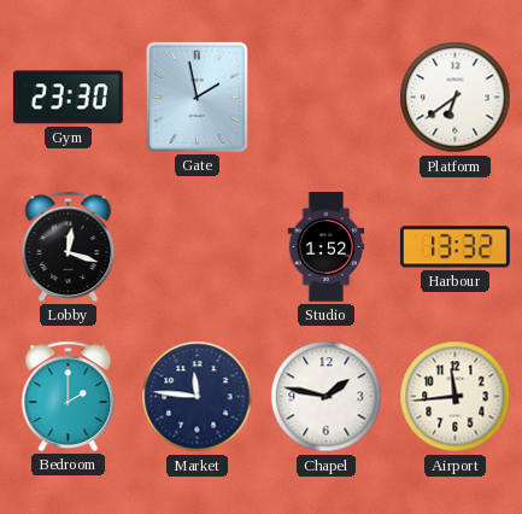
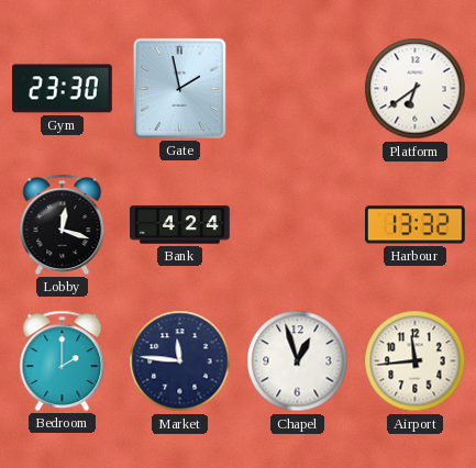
Bank: none -> 4:24 (180, 225)
Studio: 1:52 -> none (327, 247)
Chapel: 1:47 -> 12:57 (298, 361)
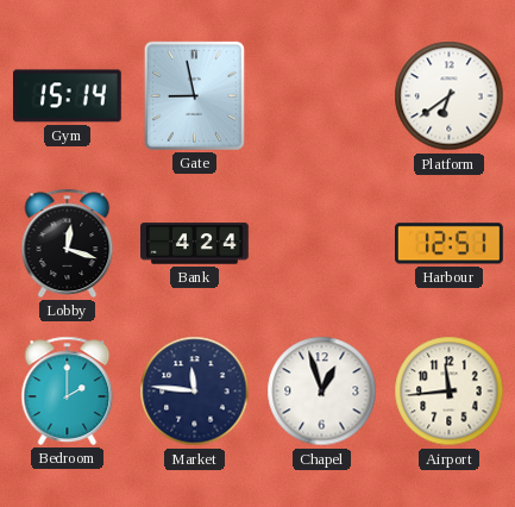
Gym: 23:30 -> 15:14 (67, 96)
Gate: 1:58 -> 8:58 (194, 95)
Harbour: 13:32 -> 12:51 (448, 244)
